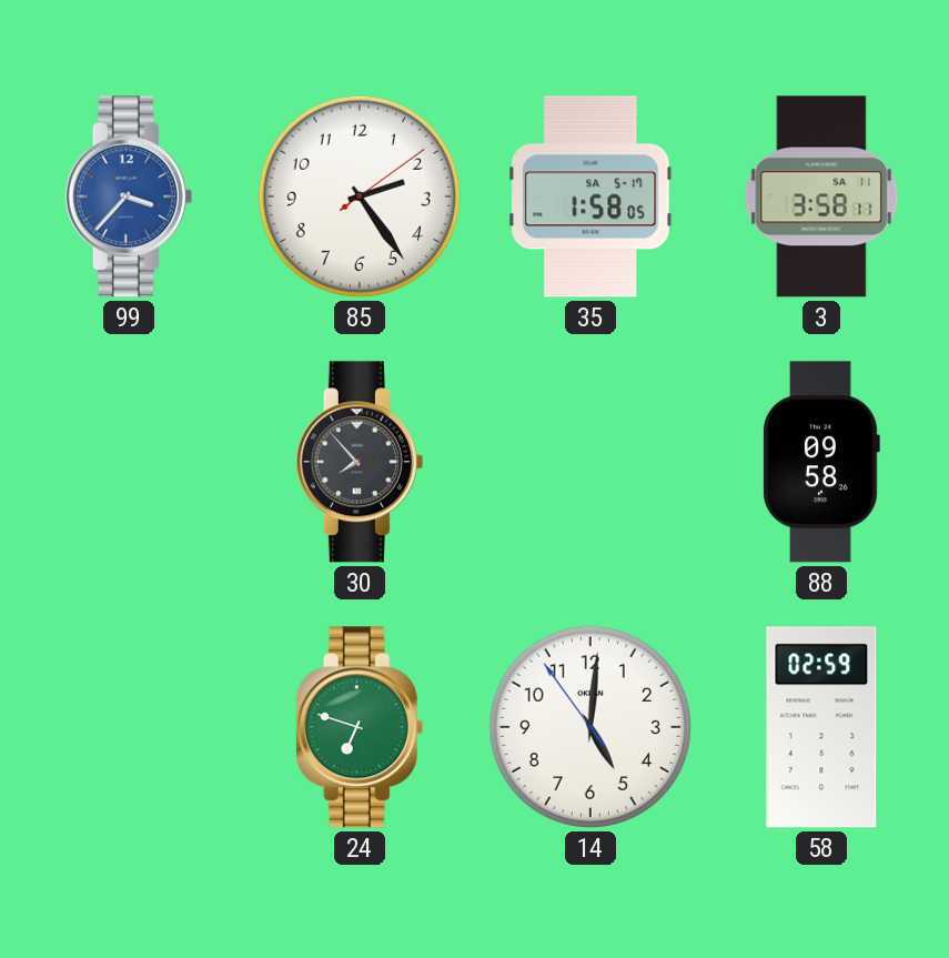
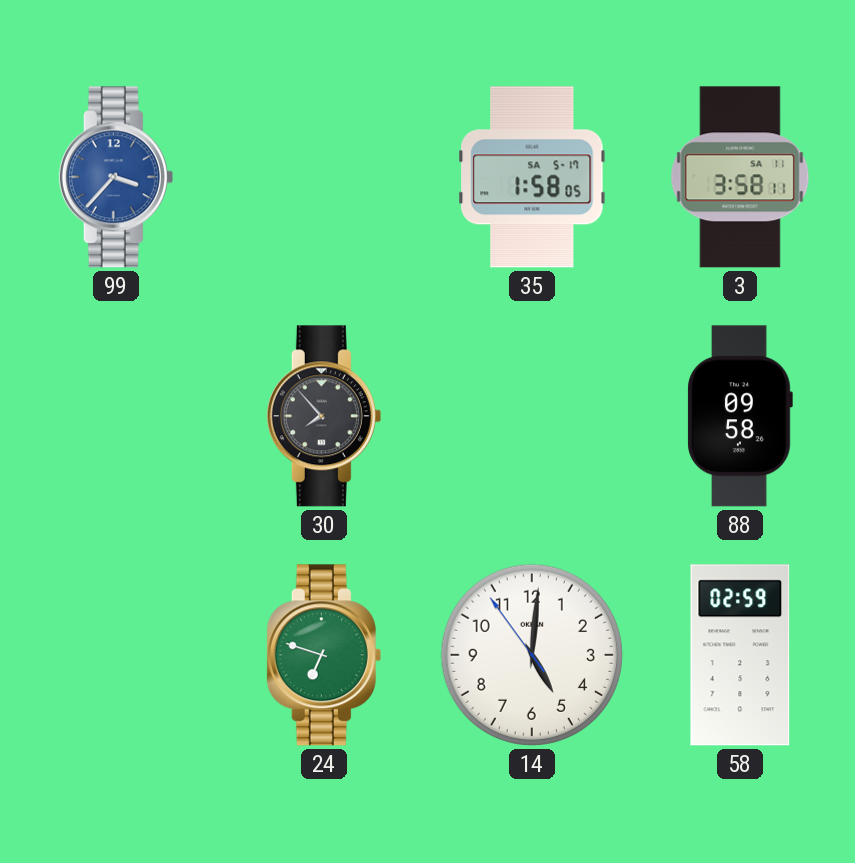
85: 2:24 -> none (360, 196)
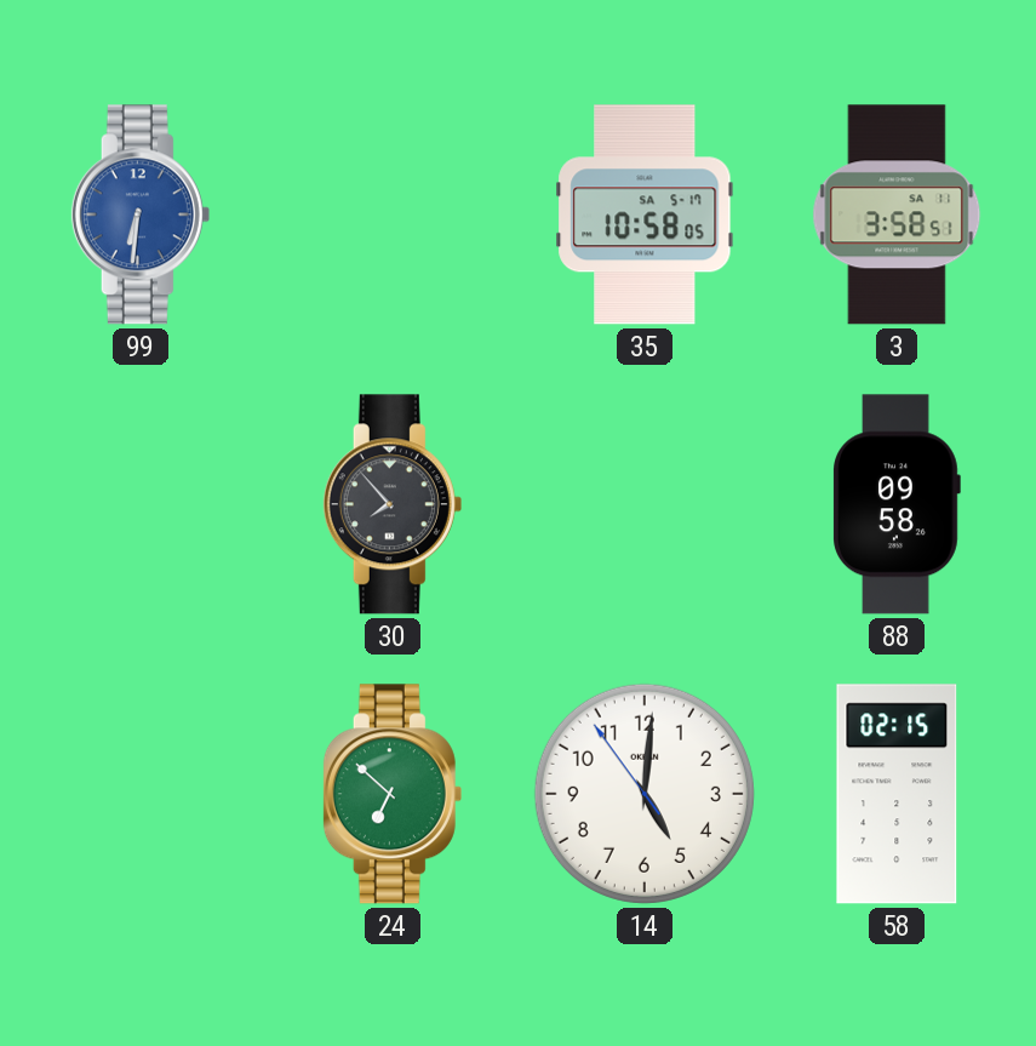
99: 3:37 -> 6:31 (141, 215)
35: 1:58 -> 10:58 (645, 215)
3: 3:58:11 -> 3:58:51 (897, 215)
24: 6:48 -> 6:52 (393, 794)
58: 02:59 -> 02:15 (897, 794)
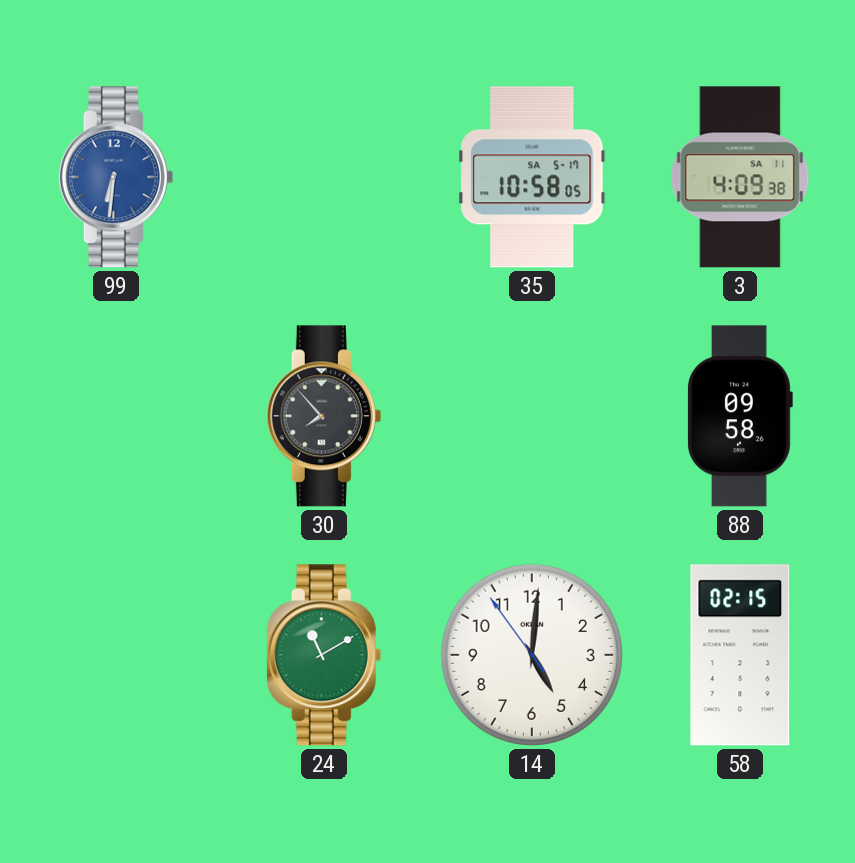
3: 3:58 -> 4:09 (740, 177)
24: 6:52 -> 11:10 (324, 655)
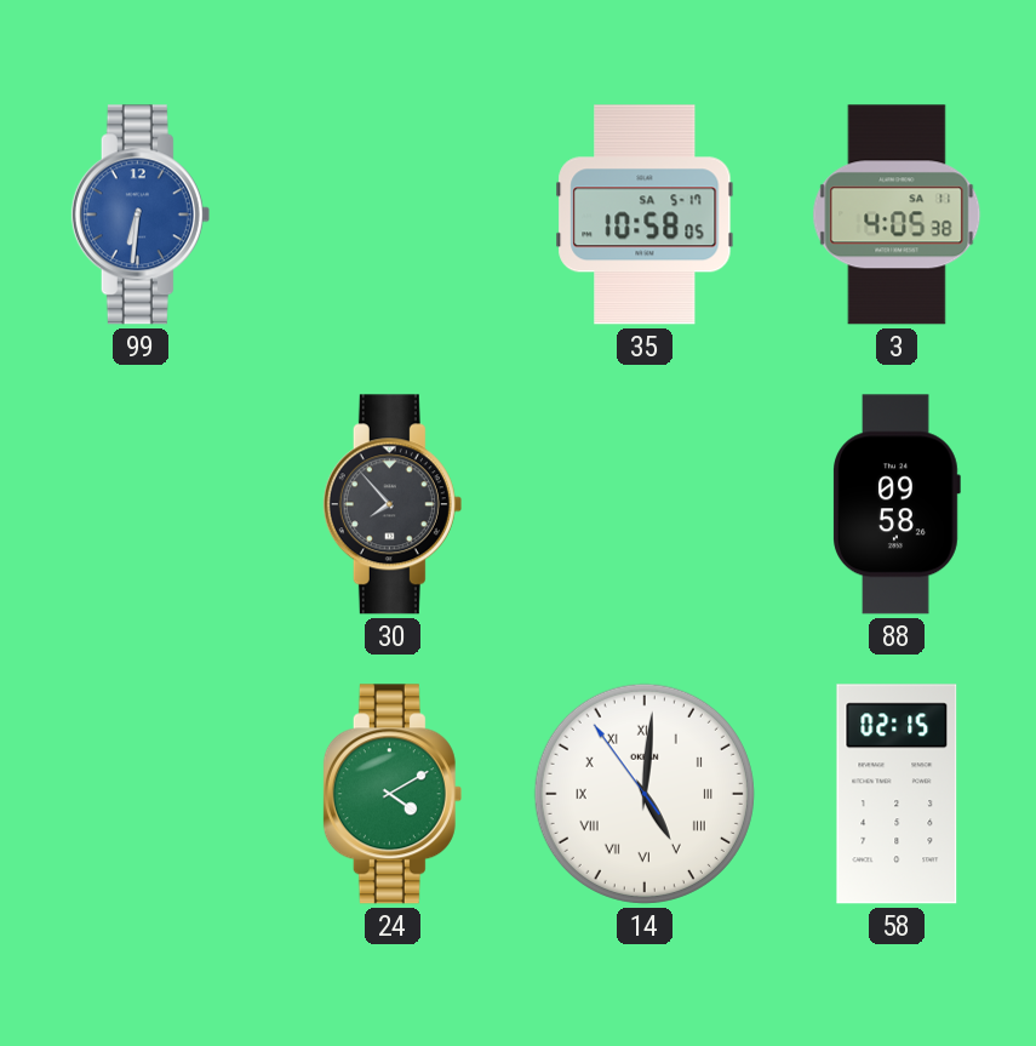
3: 4:09 -> 4:05 (897, 215)
24: 11:10 -> 4:10 (393, 794)
14 numerals: Arabic -> Roman (645, 794)
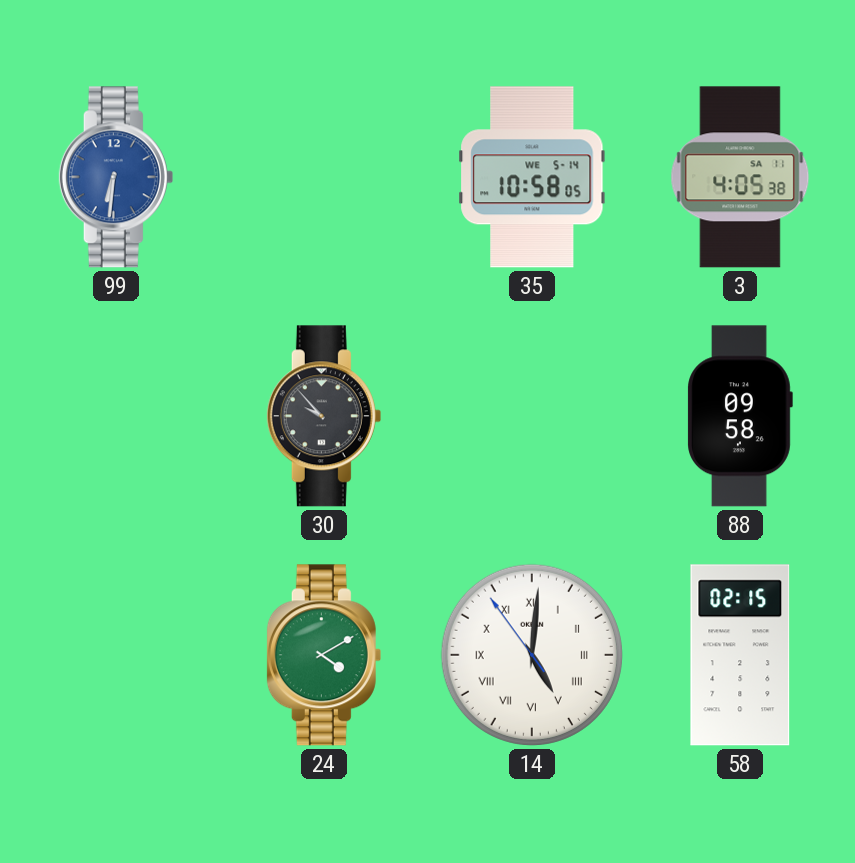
35 date: SA 5-17 -> WE 5-14 (532, 177)
30: 7:53 -> 9:53 (324, 416)
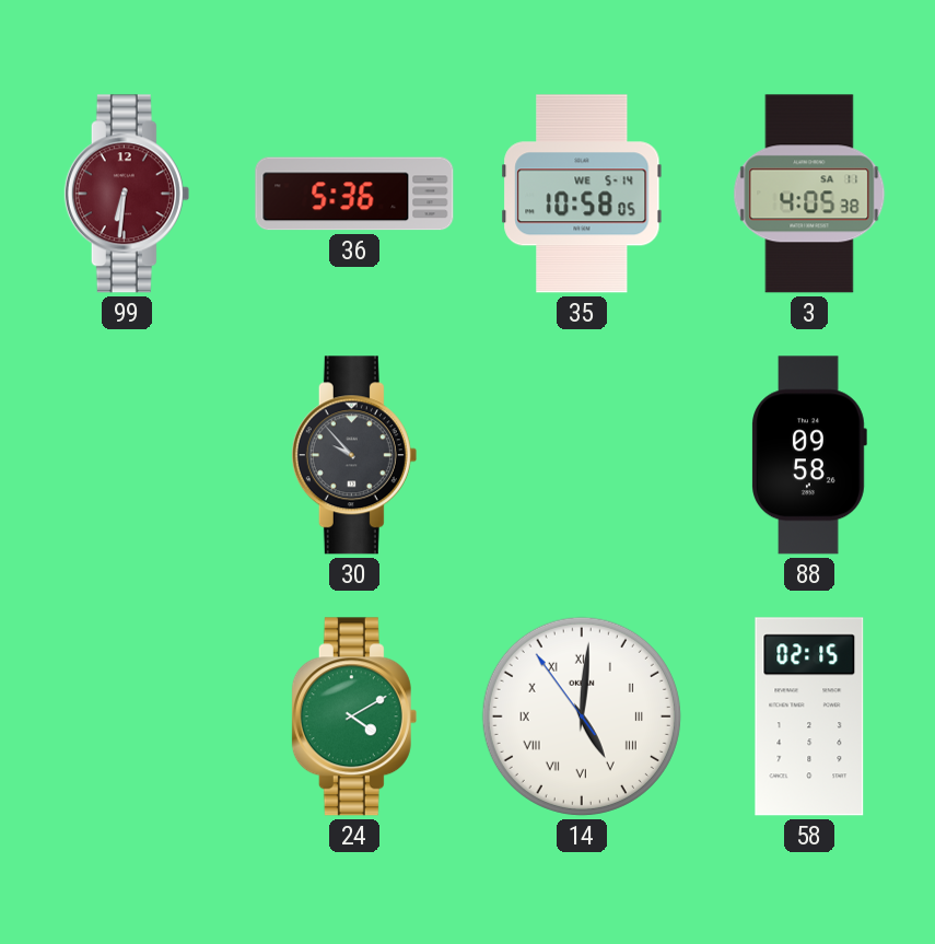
99 dial: blue -> burgundy (127, 194)
36: none -> 5:36 (354, 194)
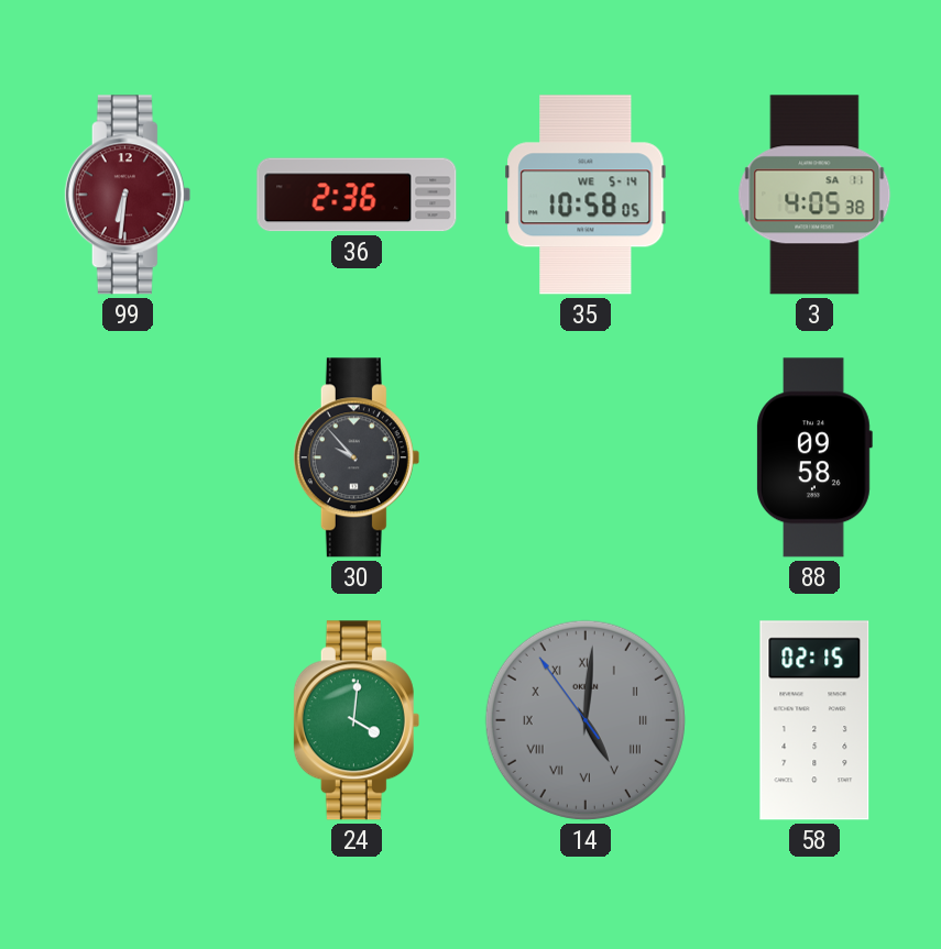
36: 5:36 -> 2:36 (357, 195)
24: 4:10 -> 4:01 (357, 720)
14 dial: white -> grey (586, 720)
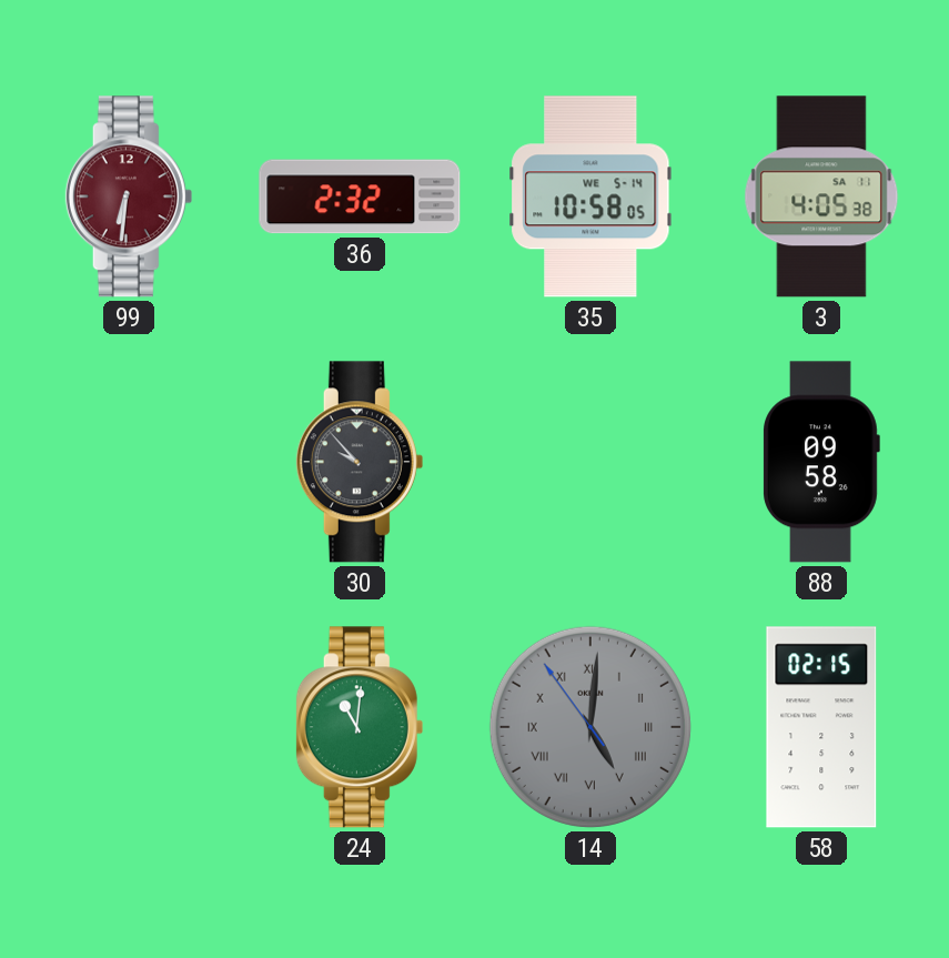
36: 2:36 -> 2:32 (360, 196)
24: 4:01 -> 11:01 (360, 727)
